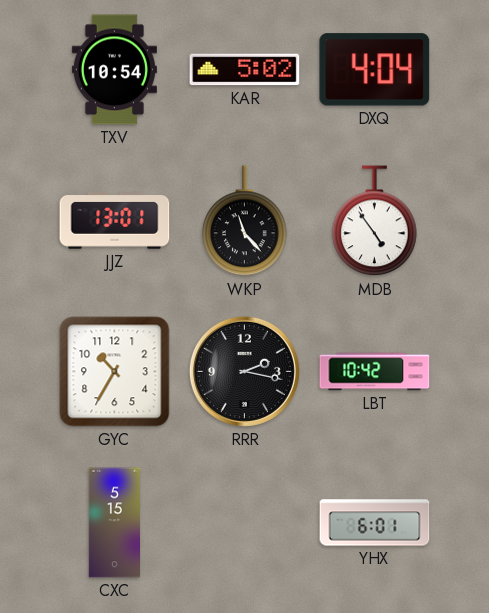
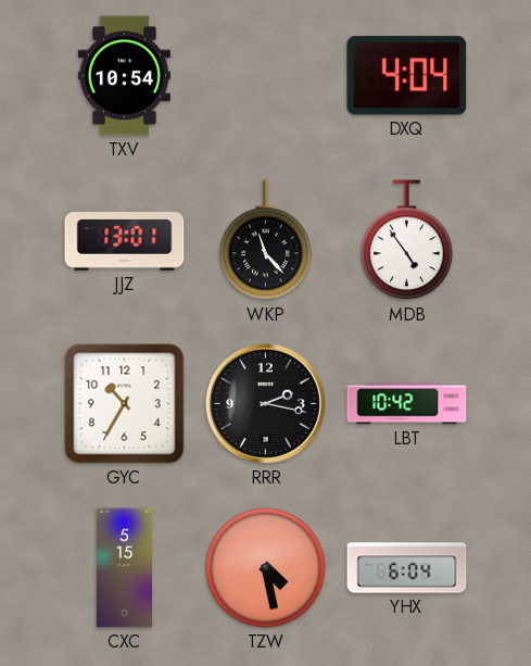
KAR: 5:02 -> none (245, 70)
TZW: none -> 4:28 (266, 568)
YHX: 6:01 -> 6:04 (407, 568)
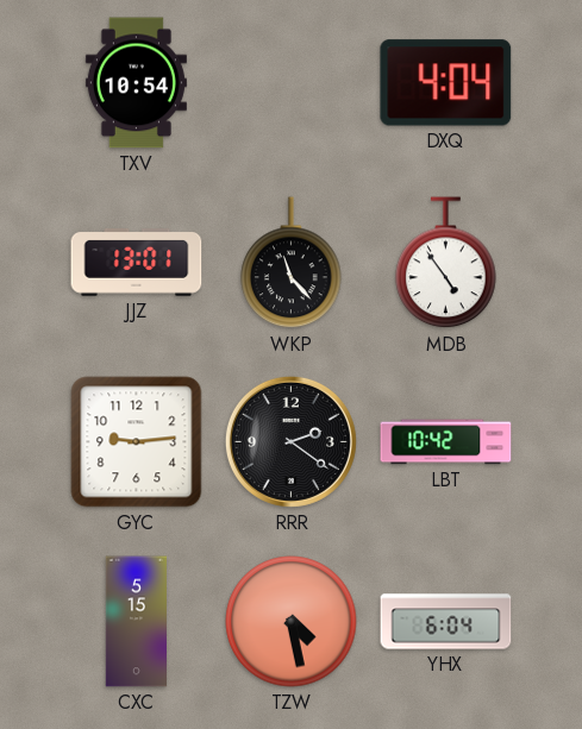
GYC: 10:35 -> 9:14 (137, 442)
RRR: 2:17 -> 2:21 (290, 441)
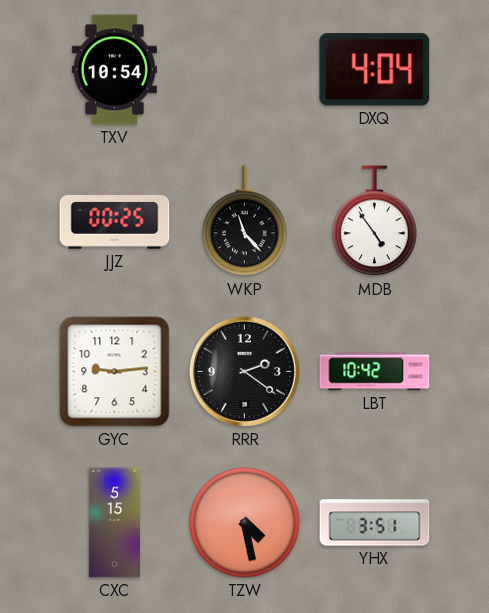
JJZ: 13:01 -> 00:25 (115, 221)
YHX: 6:04 -> 3:51 (375, 523)
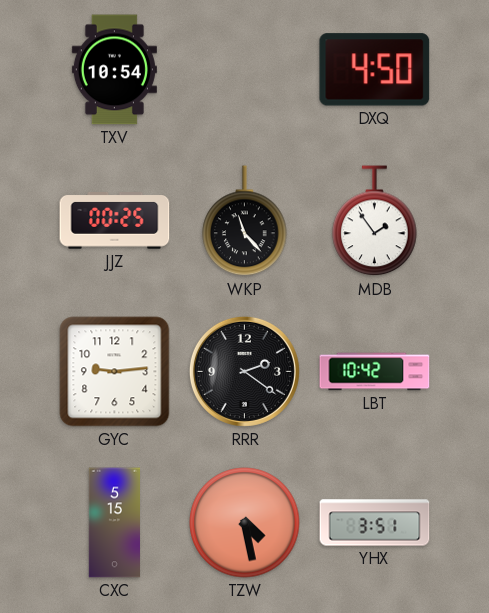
DXQ: 4:04 -> 4:50 (375, 70)
MDB: 4:54 -> 1:54 (375, 221)
